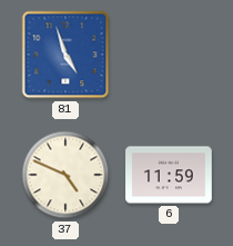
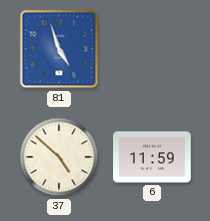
37: 4:49 -> 4:52 (59, 157)
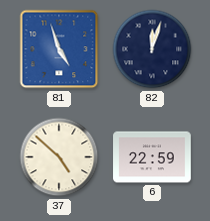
82: none -> 12:03 (152, 49)
6: 11:59 -> 22:59 (152, 157)
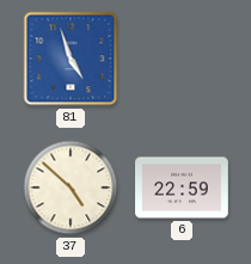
82: 12:03 -> none (152, 49)
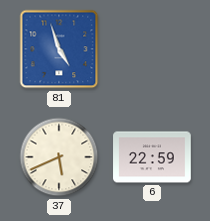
37: 4:52 -> 5:41 (59, 157)
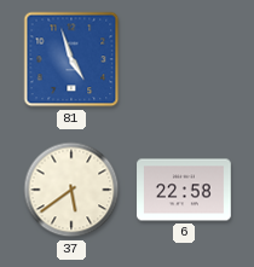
37: 5:41 -> 5:39 (71, 190)
6: 22:59 -> 22:58 (184, 190)
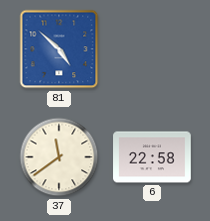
81: 4:57 -> 4:52 (59, 49)
37: 5:39 -> 11:39 (59, 157)
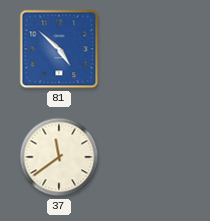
6: 22:58 -> none (152, 157)
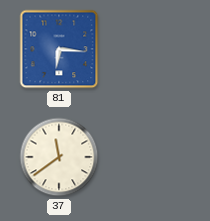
81: 4:52 -> 6:16 (59, 49)
